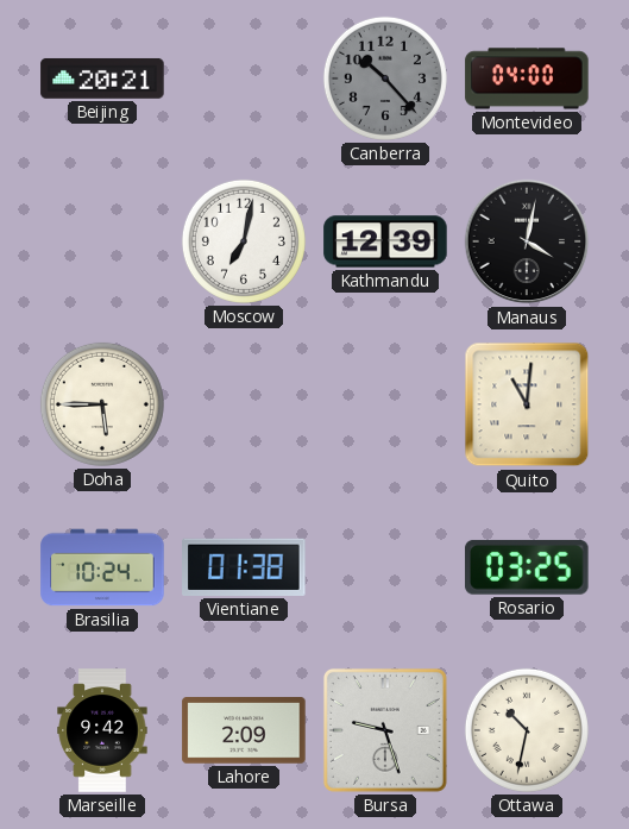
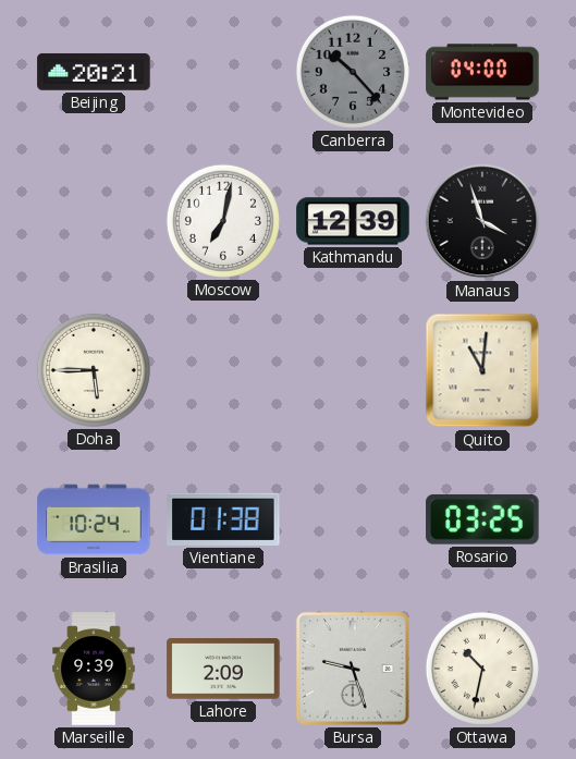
Manaus: 4:02 -> 3:57 (482, 221)
Marseille: 9:42 -> 9:39 (94, 669)
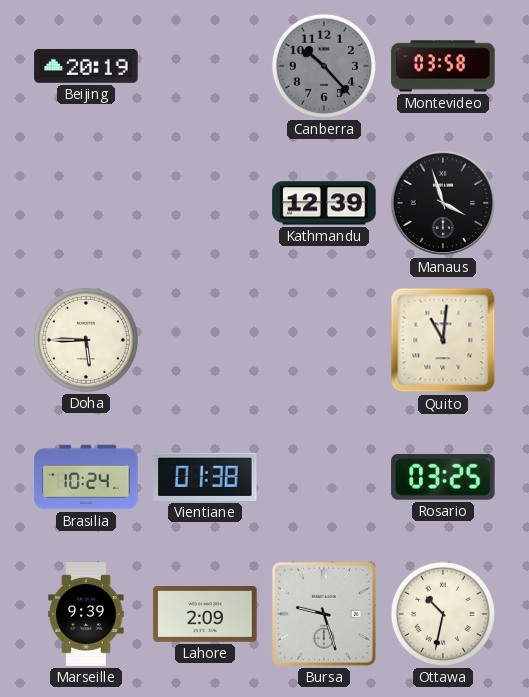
Beijing: 20:21 -> 20:19 (86, 66)
Montevideo: 04:00 -> 03:58 (443, 66)
Moscow: 7:02 -> none (223, 221)
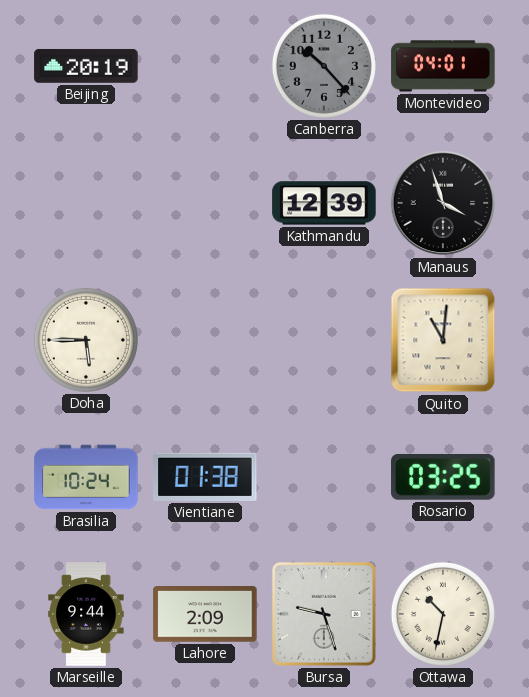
Montevideo: 03:58 -> 04:01 (443, 66)
Marseille: 9:39 -> 9:44 (86, 614)
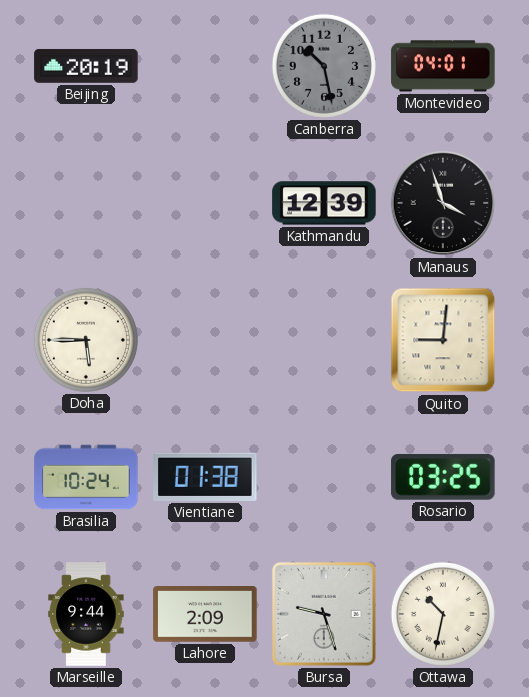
Canberra: 10:23 -> 10:28 (324, 66)
Quito: 11:01 -> 9:01 (443, 340)
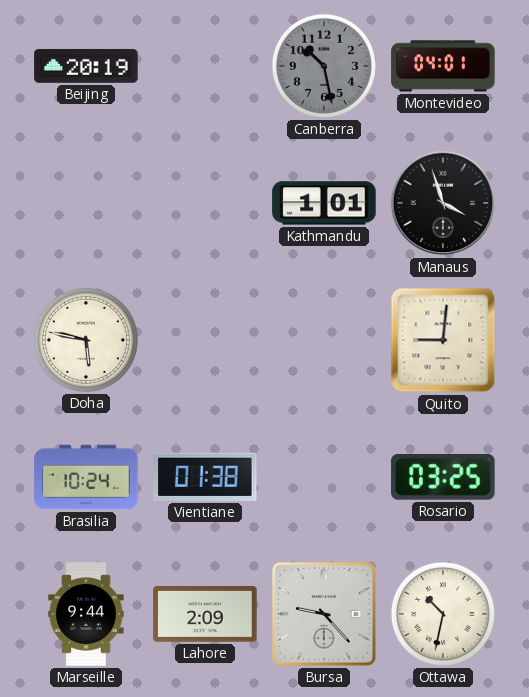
Kathmandu: 12:39 -> 1:01 (324, 203)
Doha: 5:45 -> 5:47 (86, 340)
Bursa: 9:27 -> 9:23 (324, 614)
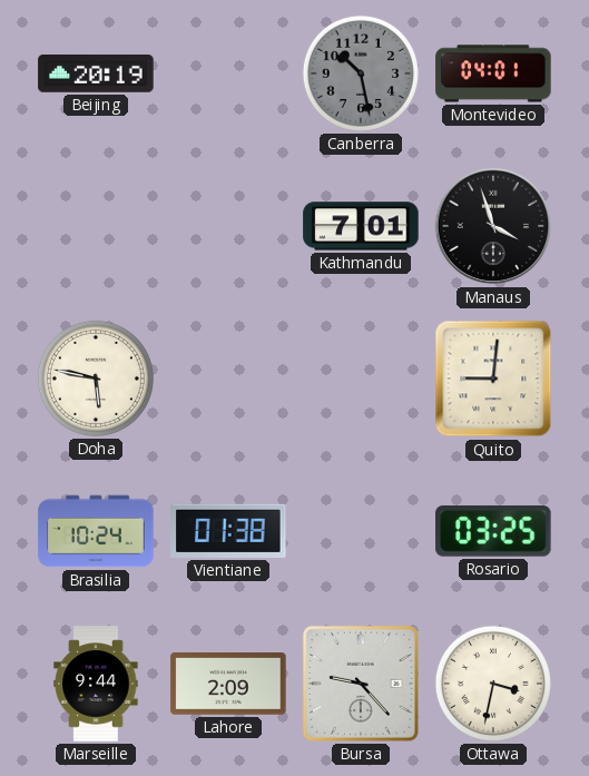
Kathmandu: 1:01 -> 7:01 (361, 226)
Ottawa: 10:32 -> 3:32 (493, 684)
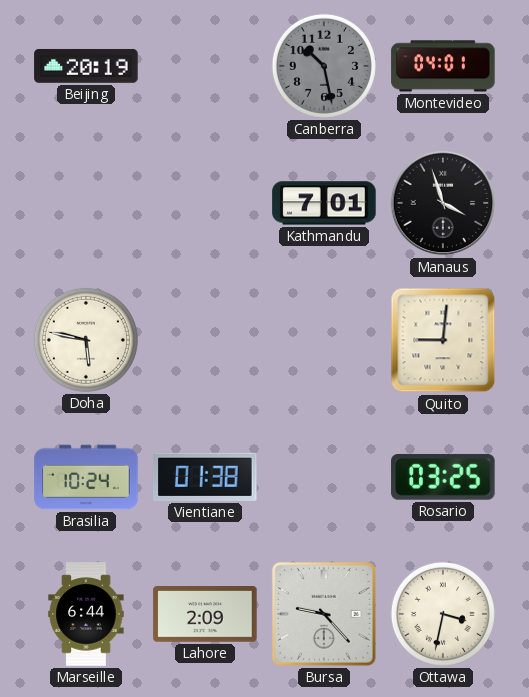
Marseille: 9:44 -> 6:44 (86, 614)
